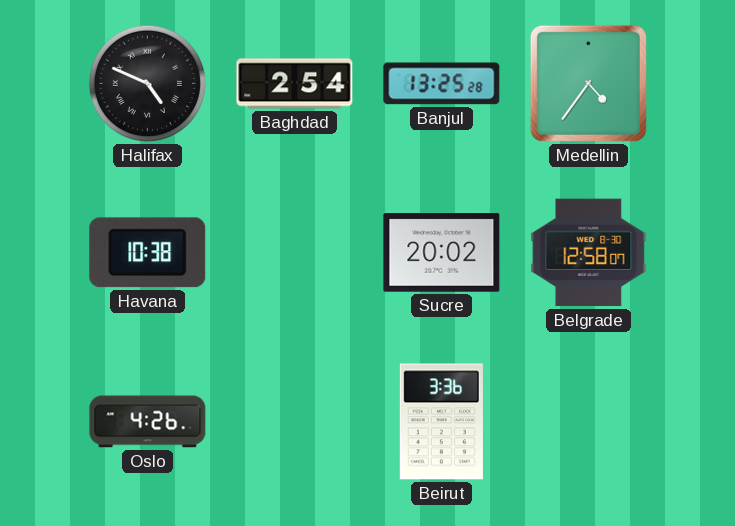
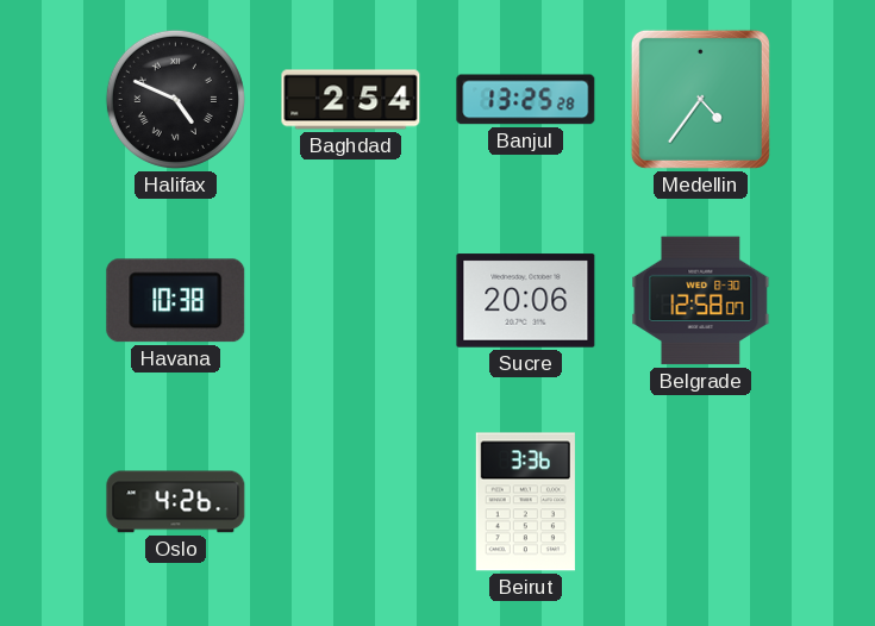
Sucre: 20:02 -> 20:06 (526, 301)
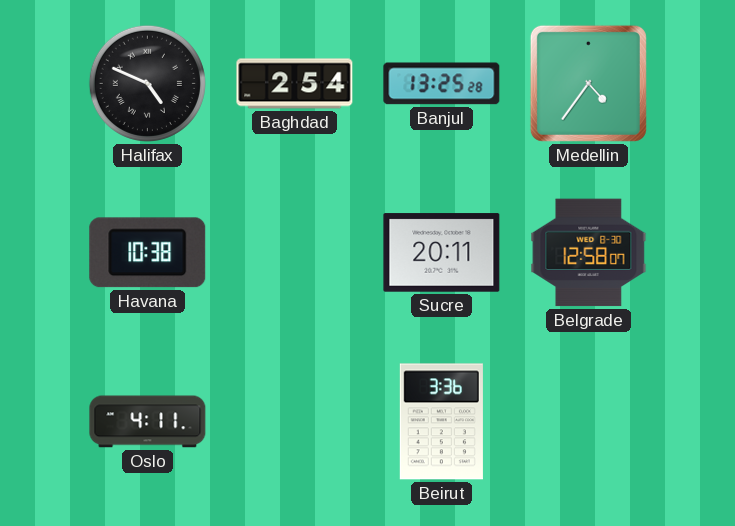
Sucre: 20:06 -> 20:11 (442, 253)
Oslo: 4:26 -> 4:11 (148, 422)
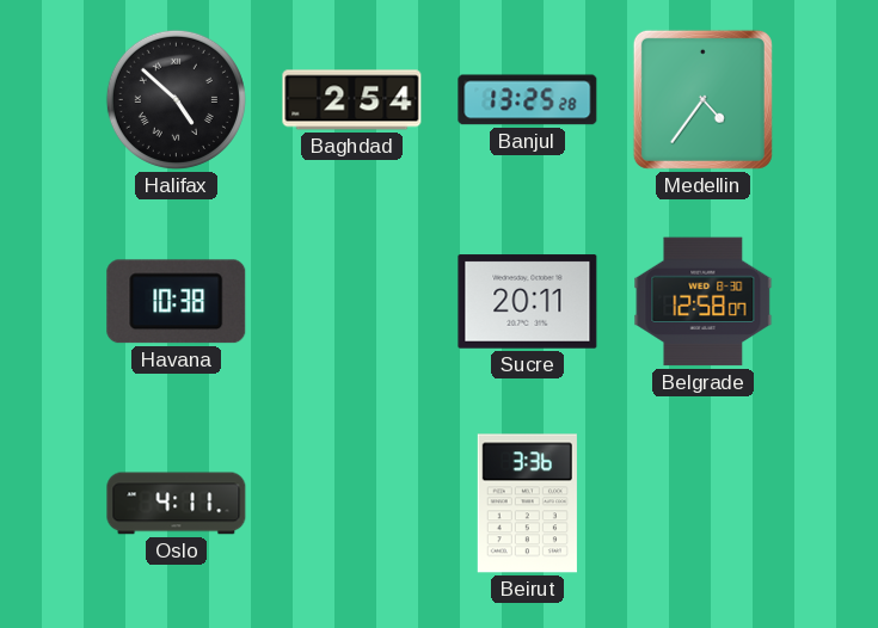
Halifax: 4:49 -> 4:52 (176, 99)
